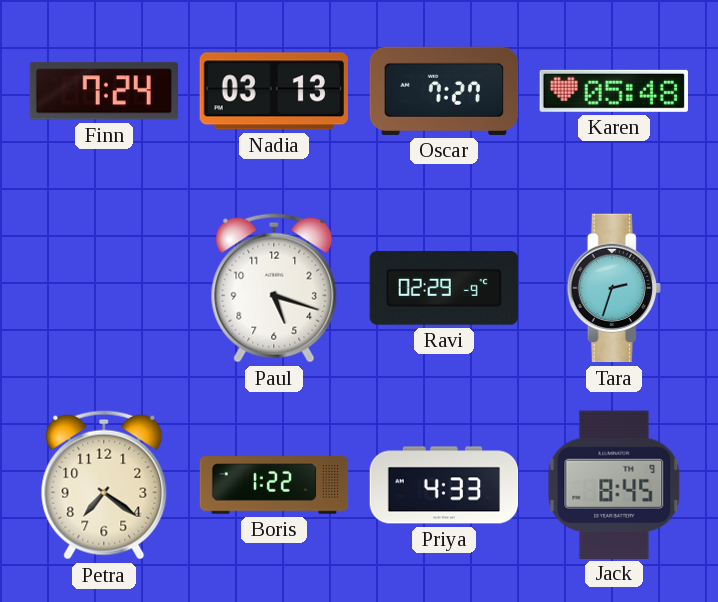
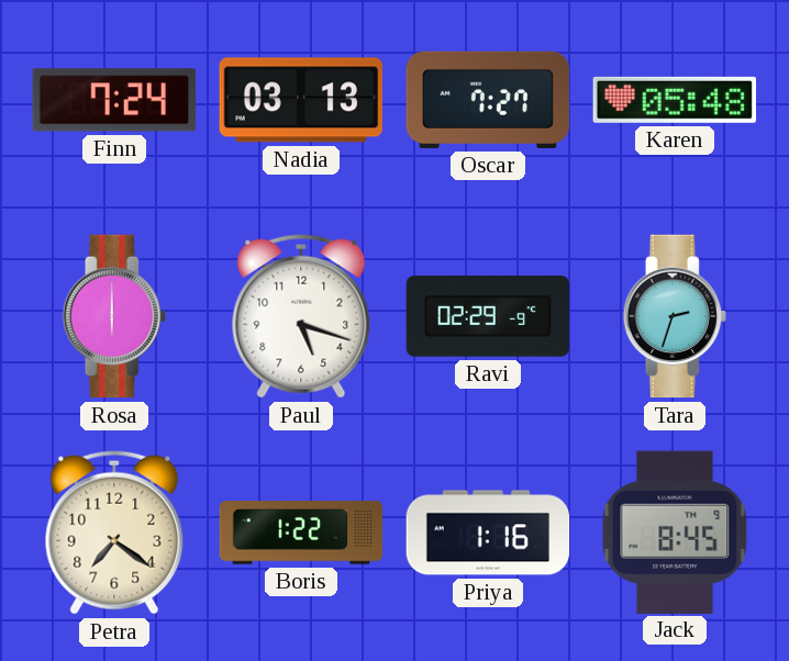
Rosa: none -> 6:00 (114, 316)
Priya: 4:33 -> 1:16 (488, 533)
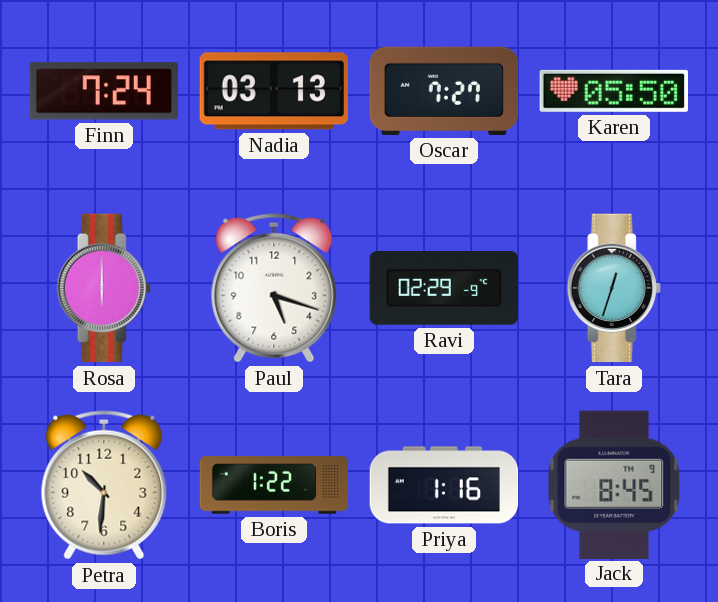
Karen: 05:48 -> 05:50 (613, 91)
Tara: 2:33 -> 12:33 (614, 288)
Petra: 7:21 -> 10:31 (104, 485)
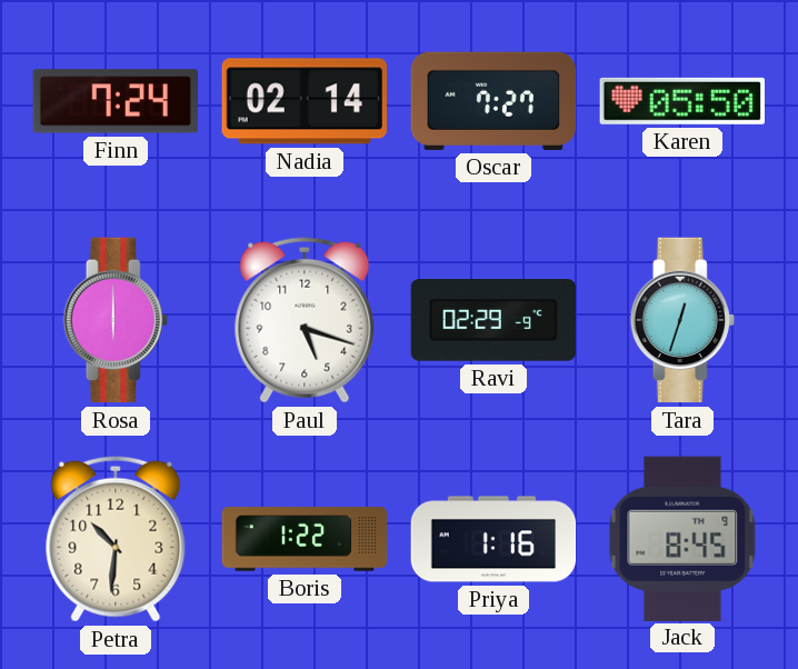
Nadia: 03:13 -> 02:14 (303, 101)
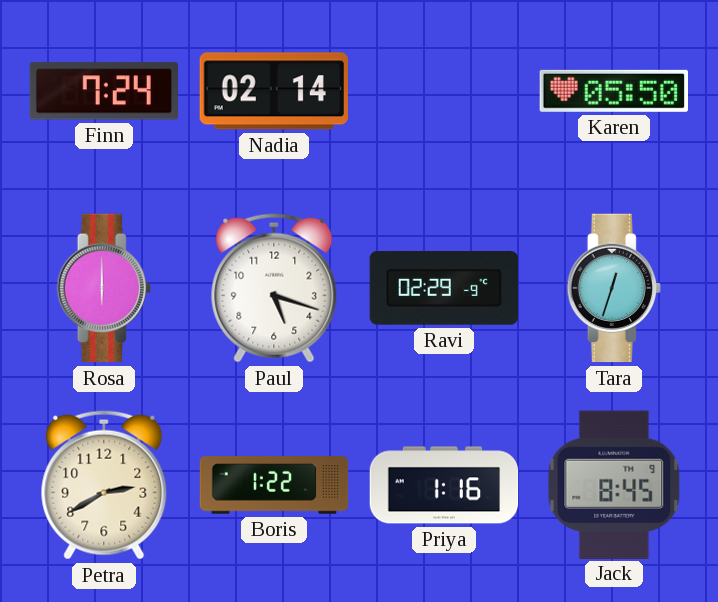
Oscar: 7:27 -> none (493, 101)
Petra: 10:31 -> 2:40 (104, 485)
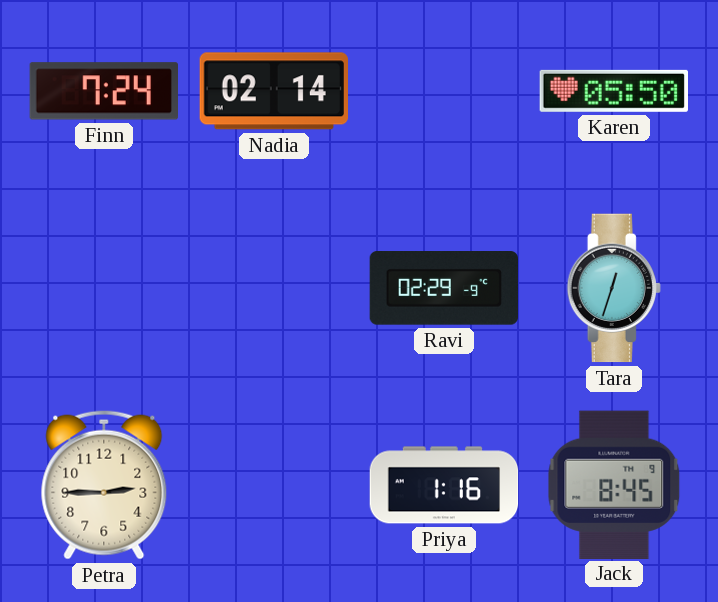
Rosa: 6:00 -> none (104, 288)
Paul: 5:18 -> none (274, 288)
Petra: 2:40 -> 2:45 (104, 485)
Boris: 1:22 -> none (274, 485)
